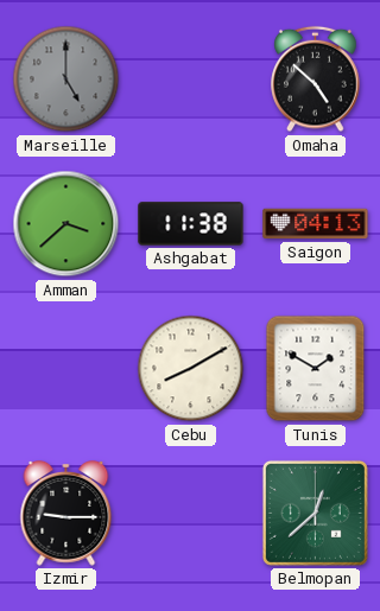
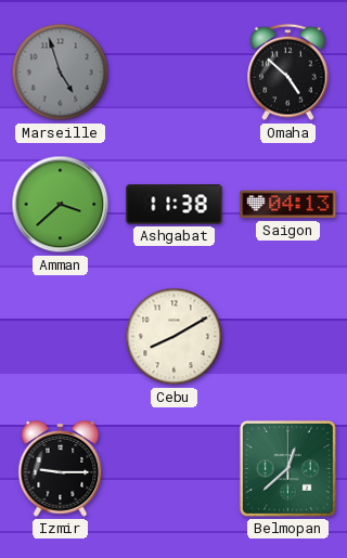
Marseille: 5:00 -> 4:57 (61, 73)
Tunis: 1:50 -> none (316, 369)
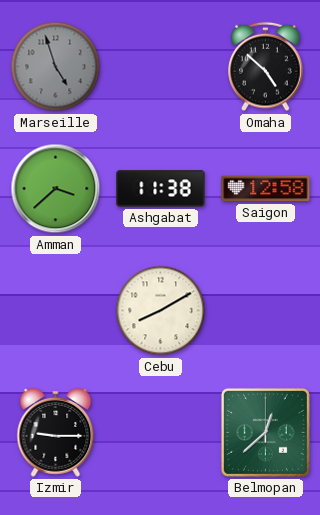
Saigon: 04:13 -> 12:58 (266, 189)
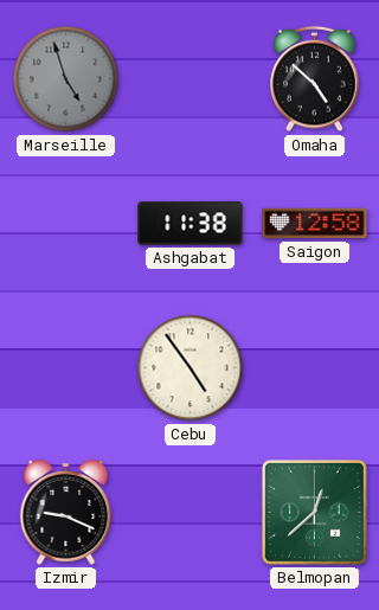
Amman: 3:38 -> none (56, 189)
Cebu: 8:10 -> 4:54 (191, 368)
Izmir: 9:15 -> 9:19 (66, 513)
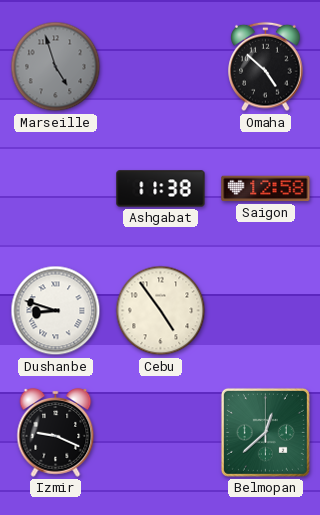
Dushanbe: none -> 8:48 (56, 311)
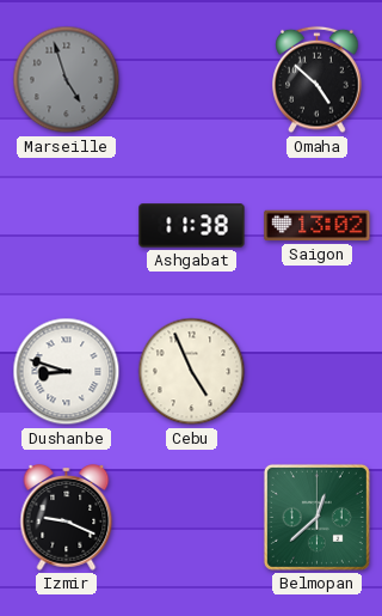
Saigon: 12:58 -> 13:02 (318, 226)
Cebu: 4:54 -> 4:56 (192, 372)
